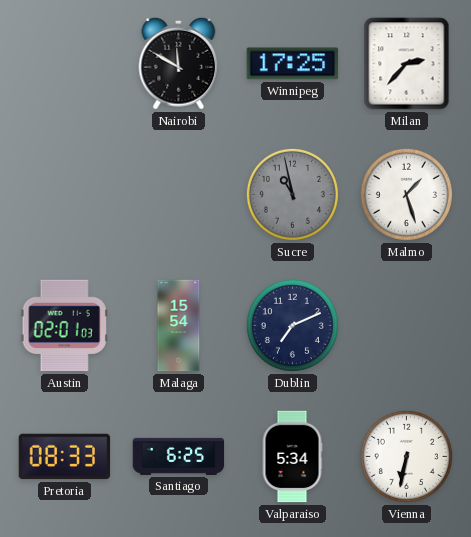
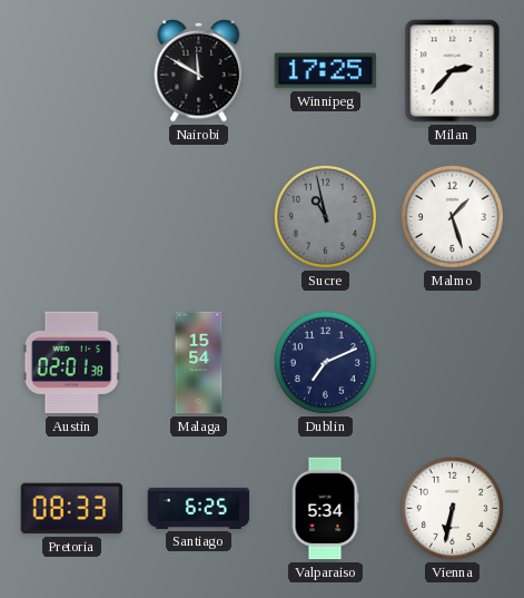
Austin: 02:01:03 -> 02:01:38 (71, 363)
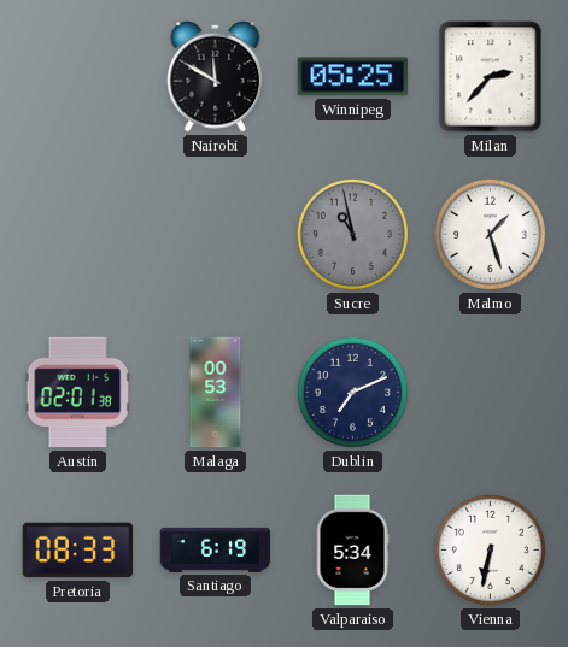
Winnipeg: 17:25 -> 05:25 (353, 77)
Malaga: 15:54 -> 00:53 (216, 393)
Santiago: 6:25 -> 6:19 (216, 549)
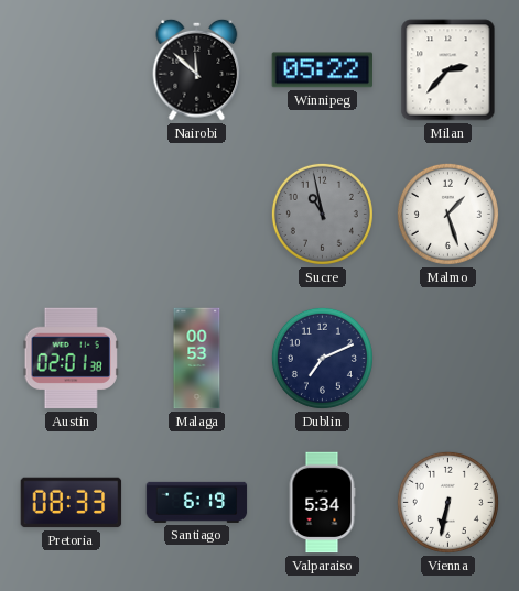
Nairobi: 11:50 -> 11:52 (197, 69)
Winnipeg: 05:25 -> 05:22 (323, 70)
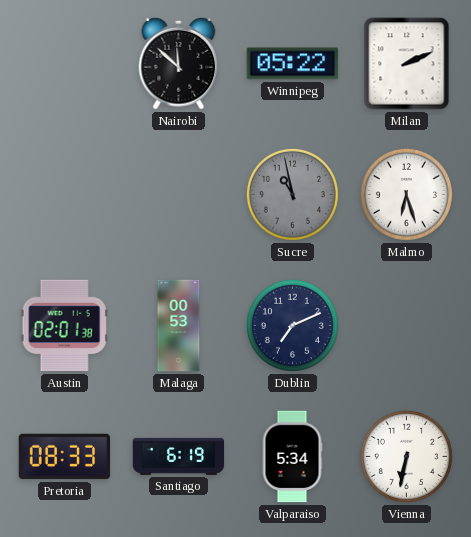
Milan: 2:37 -> 2:11 (407, 64)
Malmo: 1:27 -> 6:27 (406, 194)
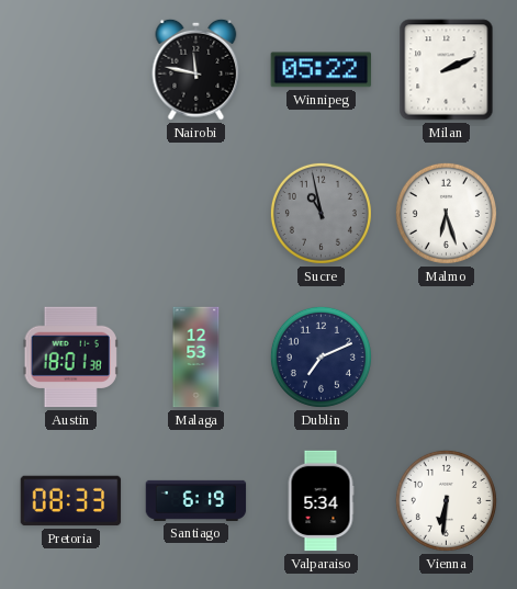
Nairobi: 11:52 -> 11:47 (196, 69)
Austin: 02:01 -> 18:01 (70, 358)
Malaga: 00:53 -> 12:53 (196, 358)
Vienna: 6:32 -> 6:31 (446, 500)
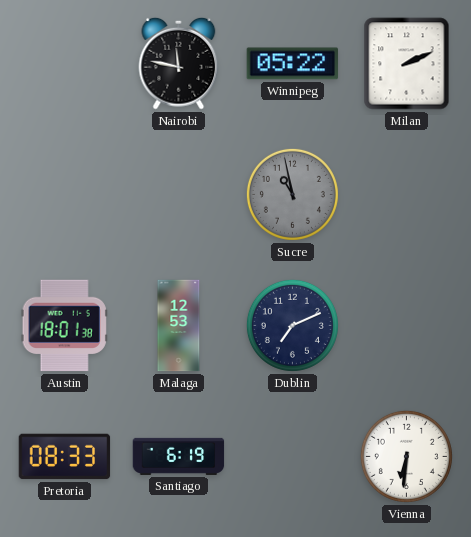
Malmo: 6:27 -> none (446, 213)
Valparaiso: 5:34 -> none (321, 501)
